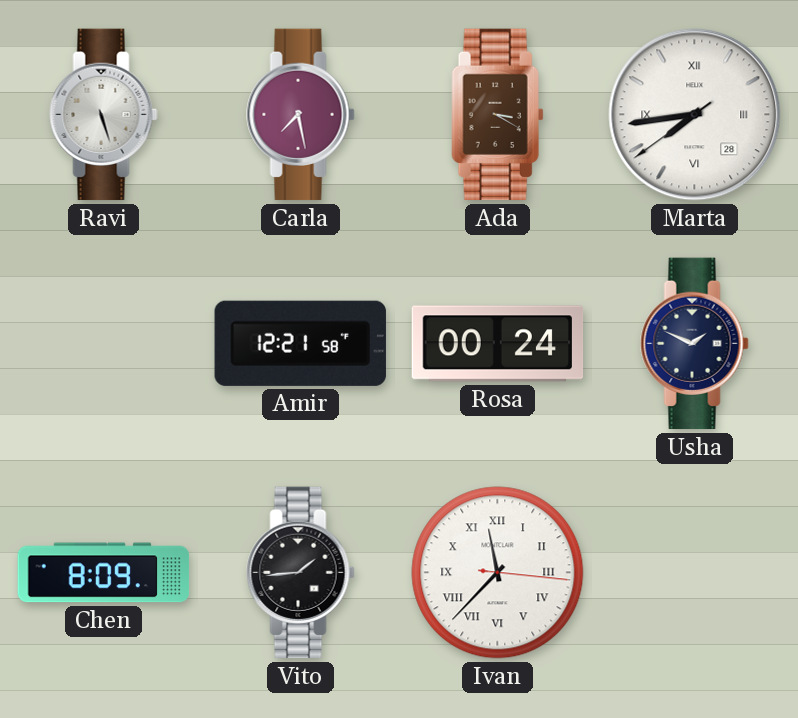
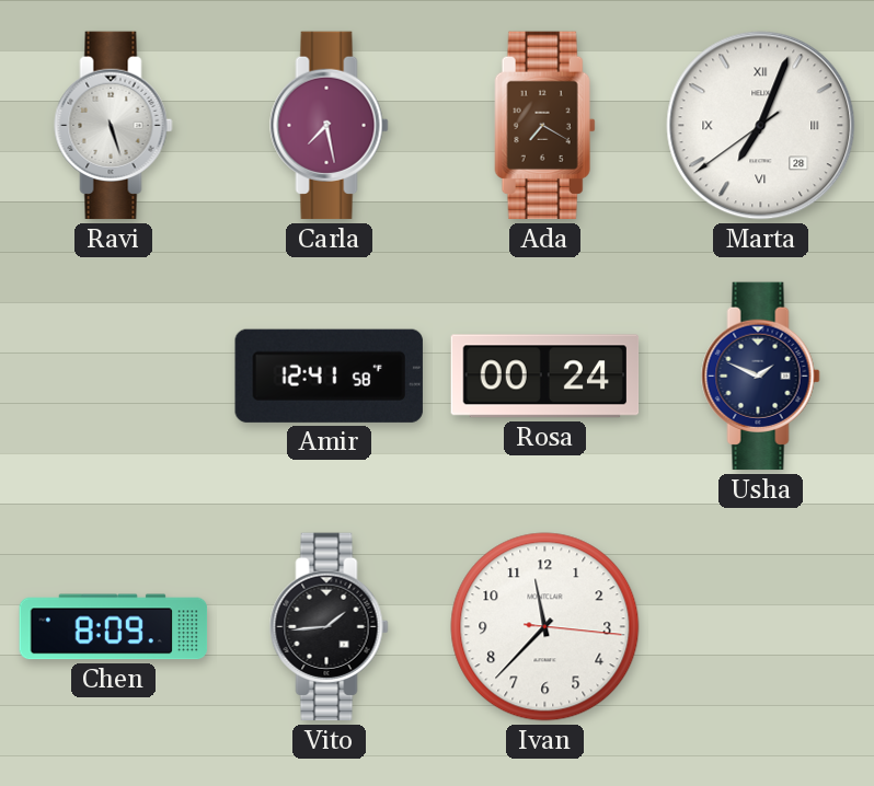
Ada: 3:20 -> 7:20 (545, 126)
Marta: 7:43 -> 7:03 (761, 126)
Amir: 12:21 -> 12:41 (329, 375)
Ivan numerals: Roman -> Arabic (545, 627)
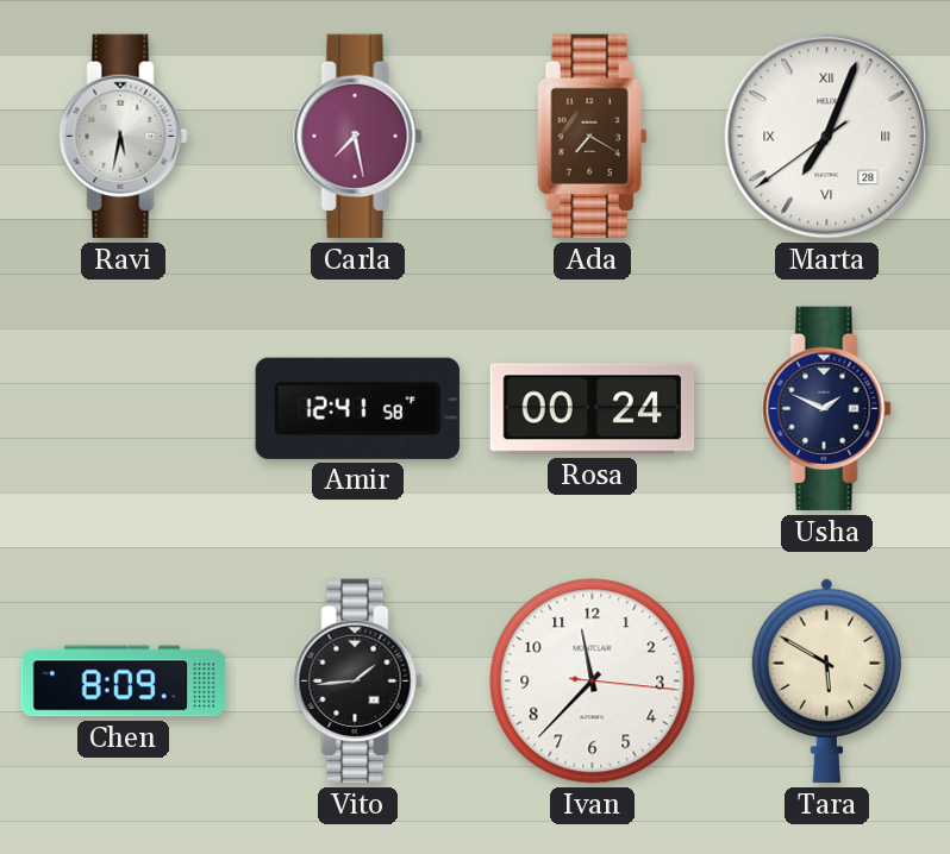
Ravi: 5:27 -> 5:32 (124, 137)
Tara: none -> 5:50 (826, 682)
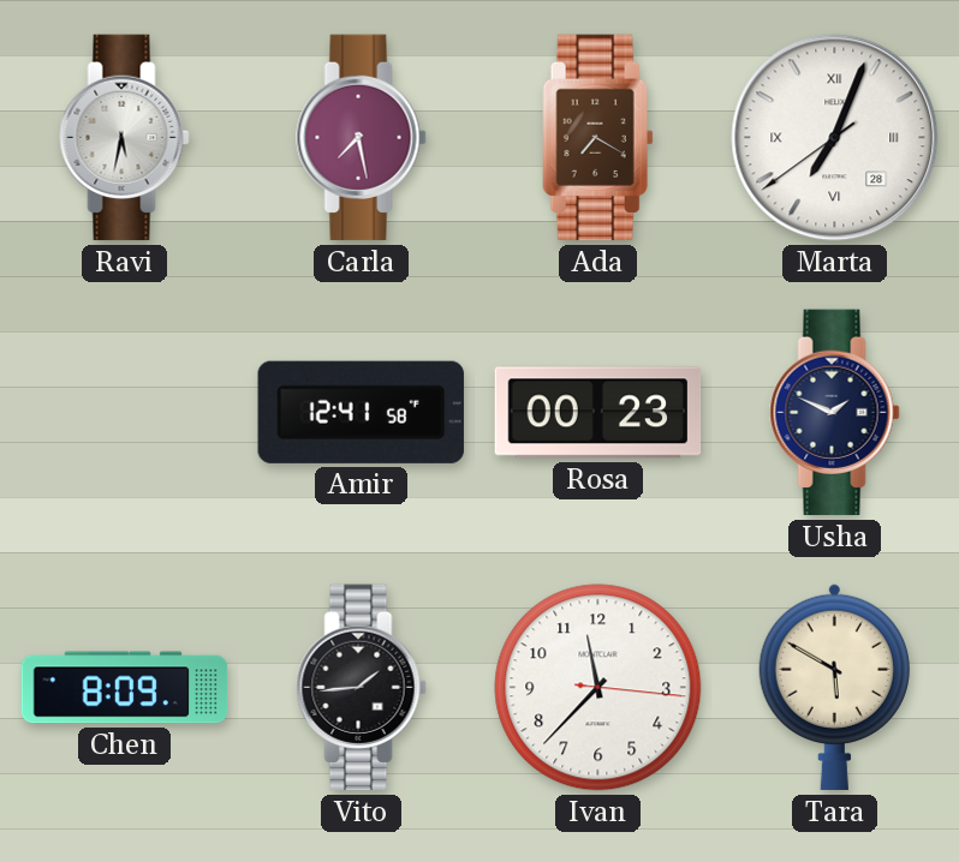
Rosa: 00:24 -> 00:23 (598, 413)
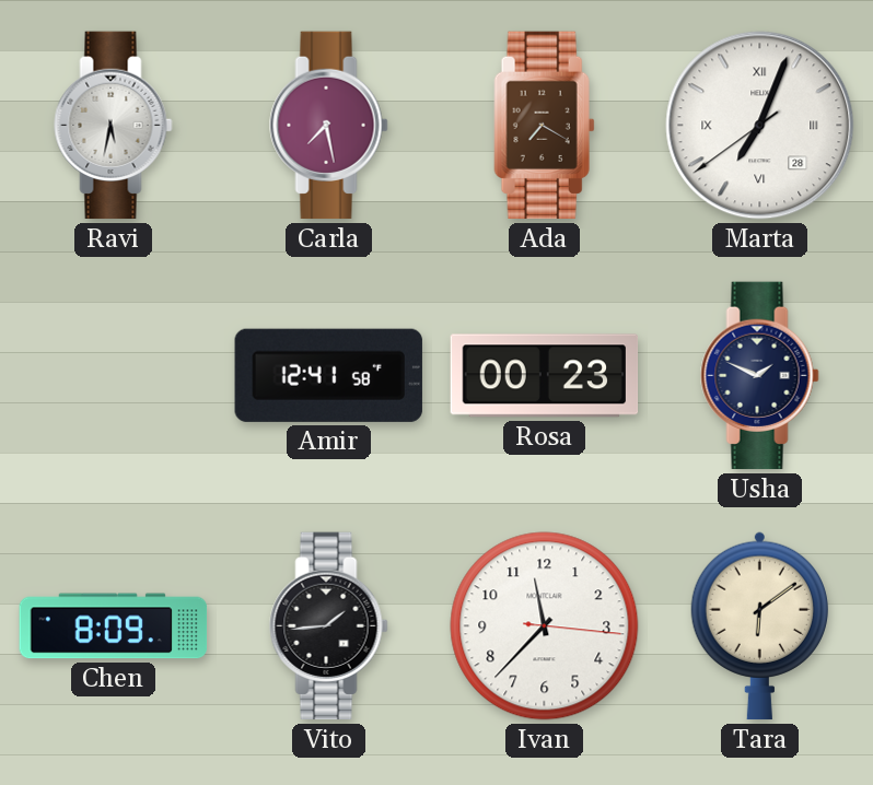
Tara: 5:50 -> 6:09 (759, 626)
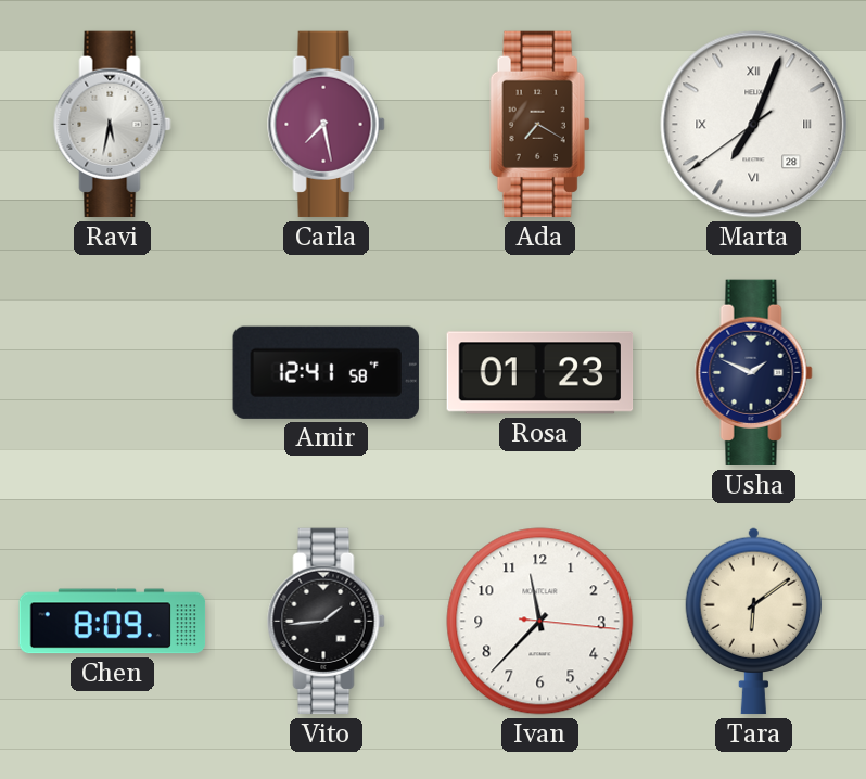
Rosa: 00:23 -> 01:23 (540, 373)
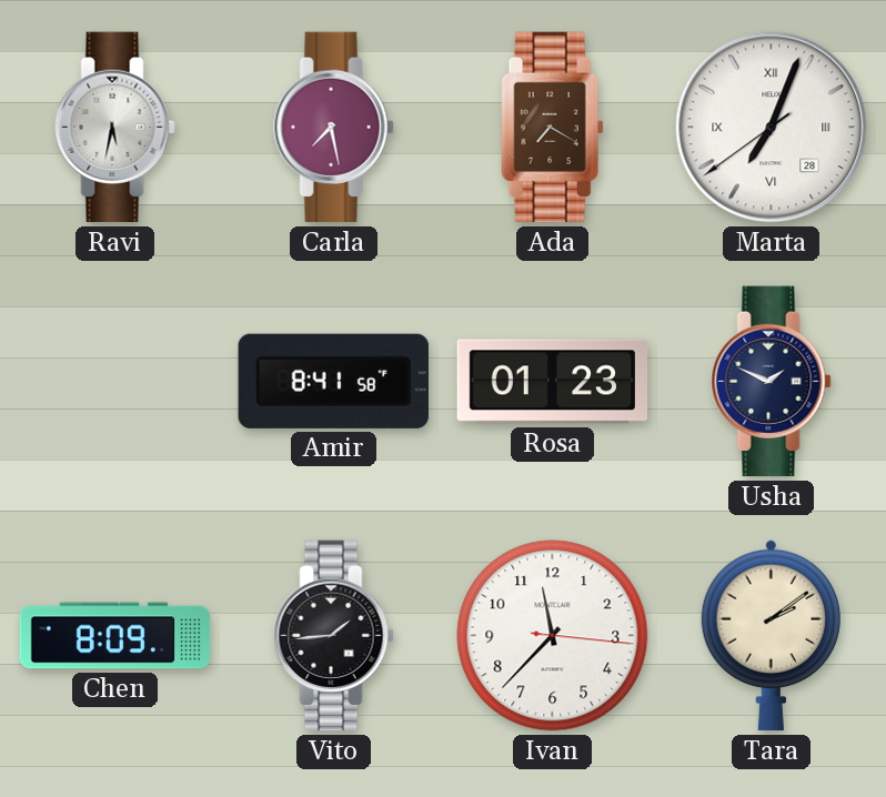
Amir: 12:41 -> 8:41 (333, 381)
Tara: 6:09 -> 2:09 (771, 636)
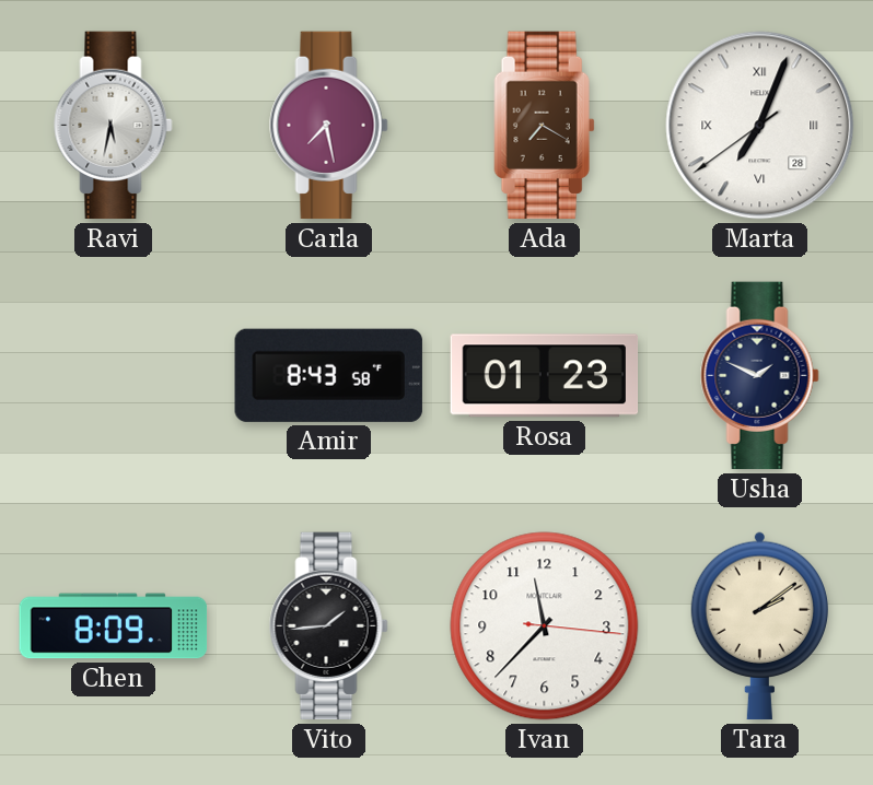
Amir: 8:41 -> 8:43 (328, 375)
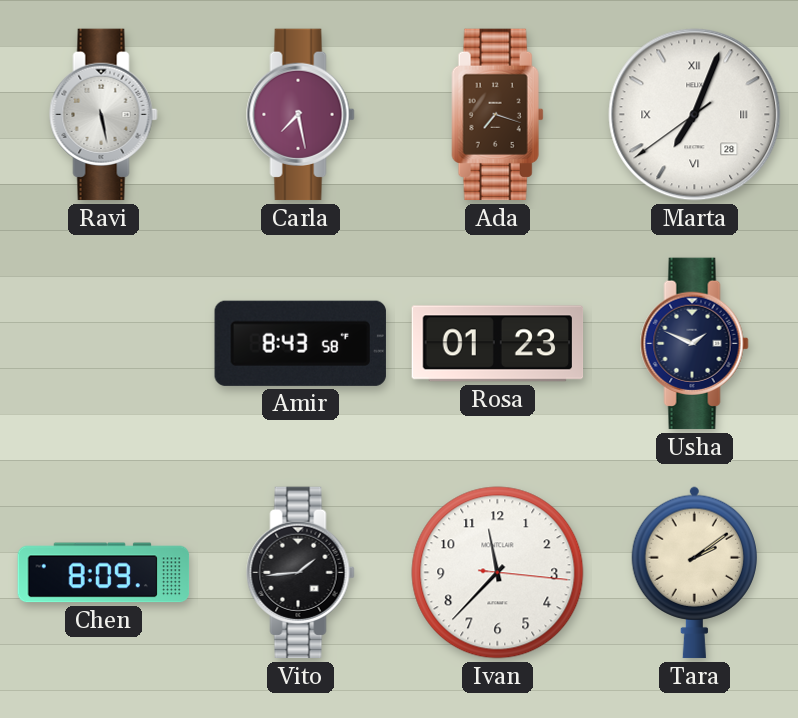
Ravi: 5:32 -> 5:28 (104, 115)
Ada: 7:20 -> 7:18 (498, 115)
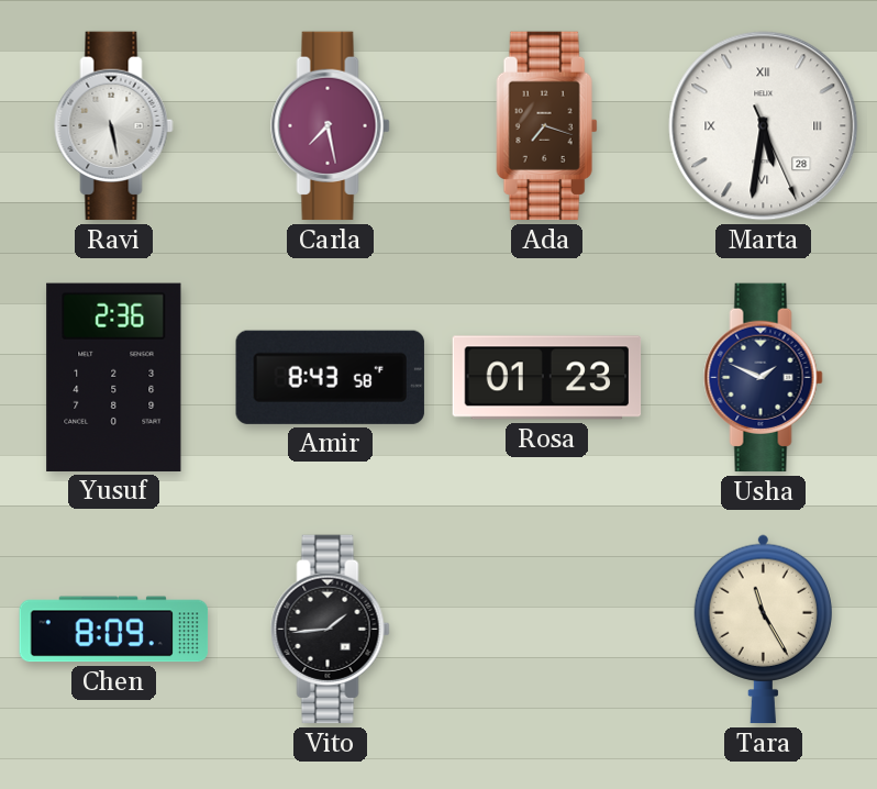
Marta: 7:03 -> 5:31 (764, 126)
Yusuf: none -> 2:36 (114, 377)
Ivan: 11:37 -> none (498, 573)
Tara: 2:09 -> 11:25 (763, 630)
